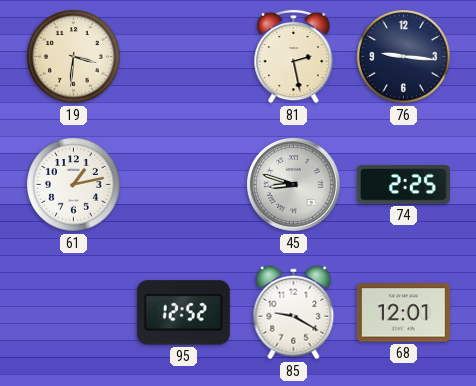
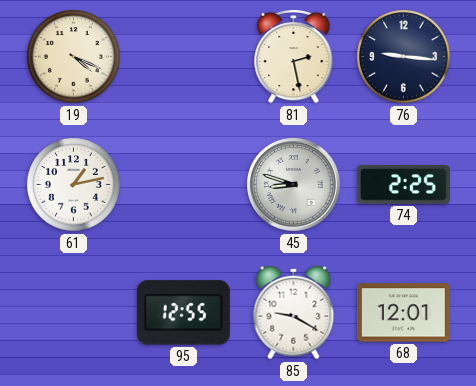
19: 3:31 -> 4:19 (74, 57)
95: 12:52 -> 12:55 (183, 313)
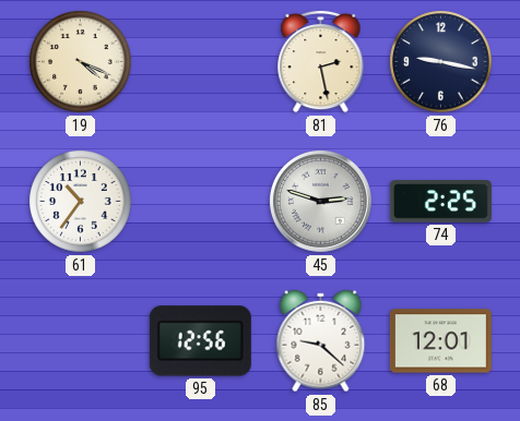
76: 9:16 -> 9:17 (441, 62)
61: 1:13 -> 10:36 (81, 202)
45: 8:48 -> 2:48 (321, 202)
95: 12:55 -> 12:56 (200, 341)
85: 9:20 -> 9:22 (321, 341)
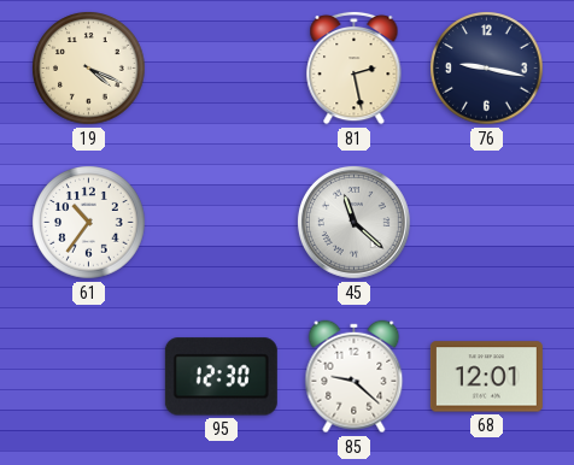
45: 2:48 -> 11:22 (355, 223)
74: 2:25 -> none (440, 202)
95: 12:56 -> 12:30 (221, 377)
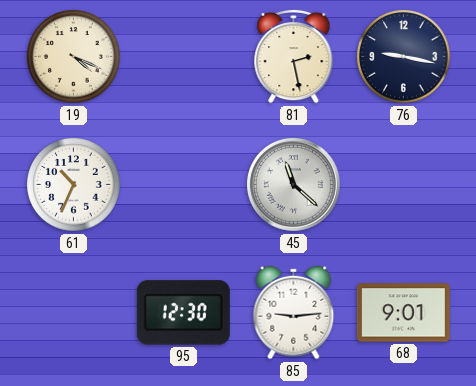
61: 10:36 -> 10:34 (74, 185)
85: 9:22 -> 9:14 (294, 313)
68: 12:01 -> 9:01 (403, 313)
